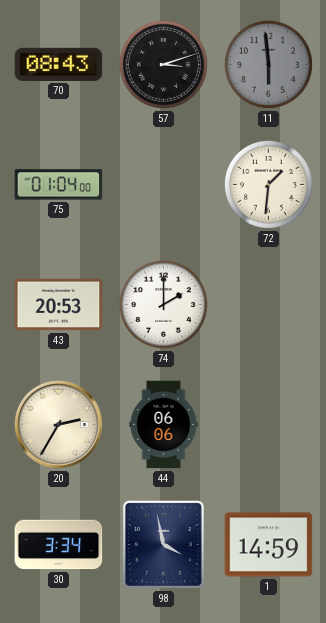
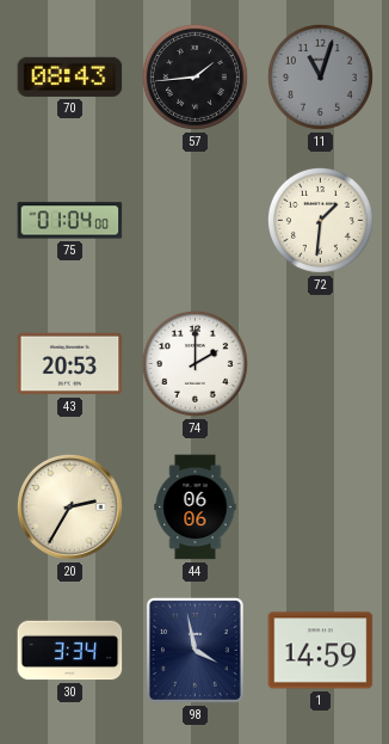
57: 3:12 -> 1:44 (194, 76)
11: 5:59 -> 11:03 (320, 76)
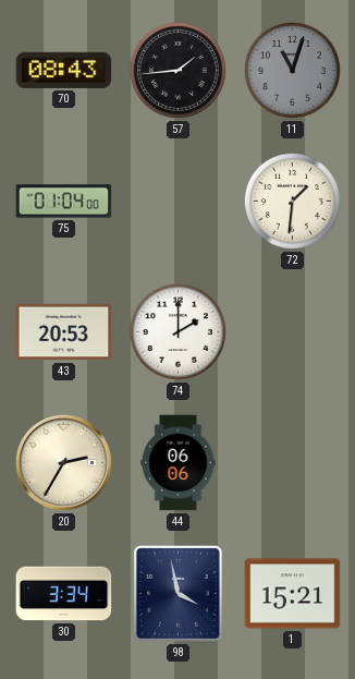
1: 14:59 -> 15:21 (293, 594)
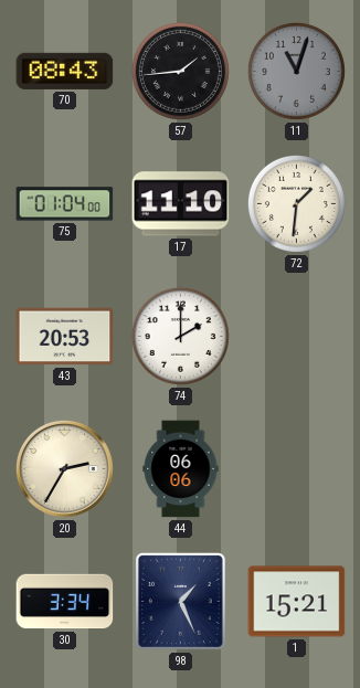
17: none -> 11:10 (181, 204)
98: 3:58 -> 1:26 (180, 601)
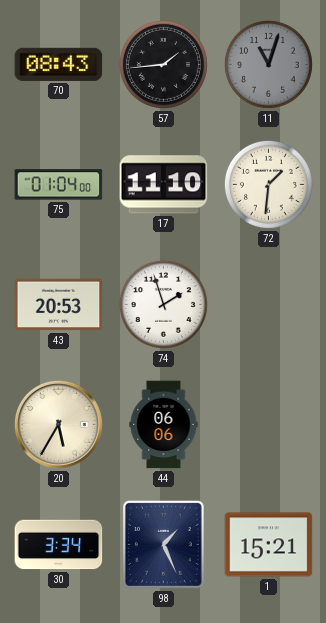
74: 2:00 -> 1:57 (163, 304)
20: 2:35 -> 5:35 (58, 424)
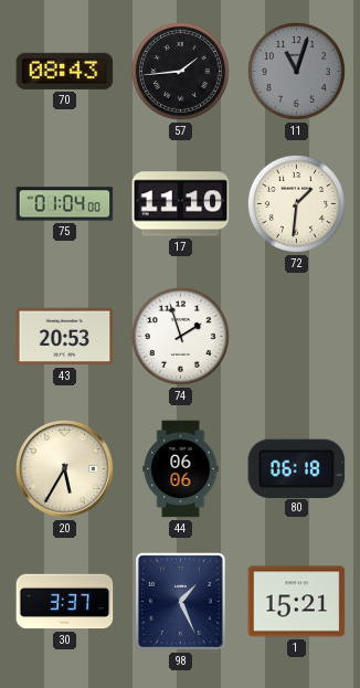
80: none -> 06:18 (297, 468)
30: 3:34 -> 3:37 (65, 602)
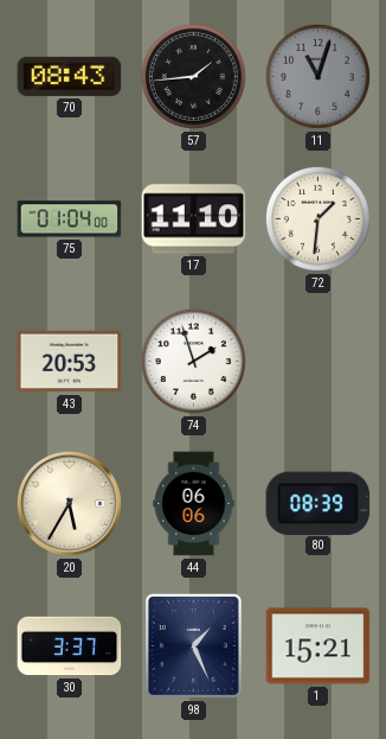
80: 06:18 -> 08:39 (319, 503)
